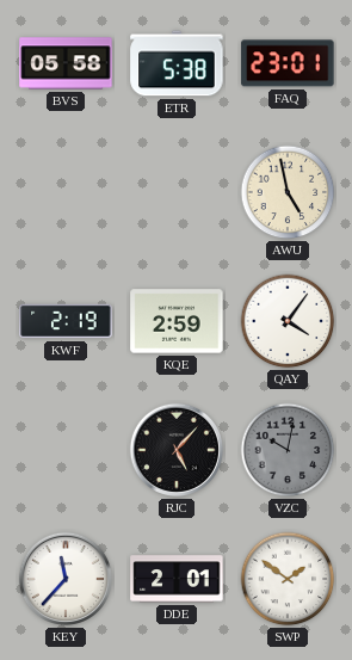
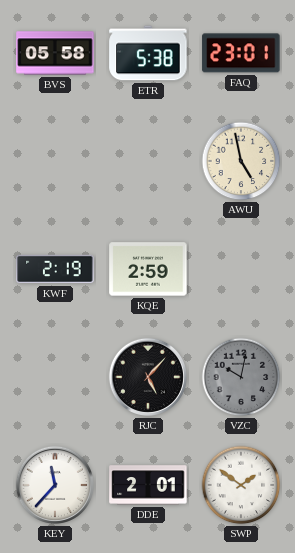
QAY: 4:06 -> none (288, 321)
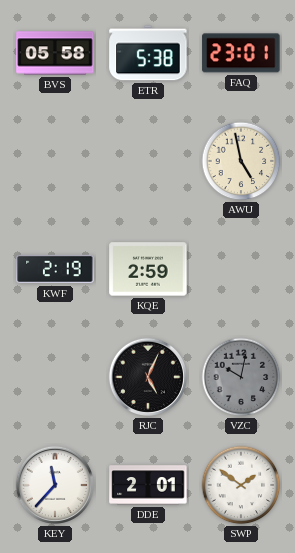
RJC: 5:07 -> 5:04 (148, 377)
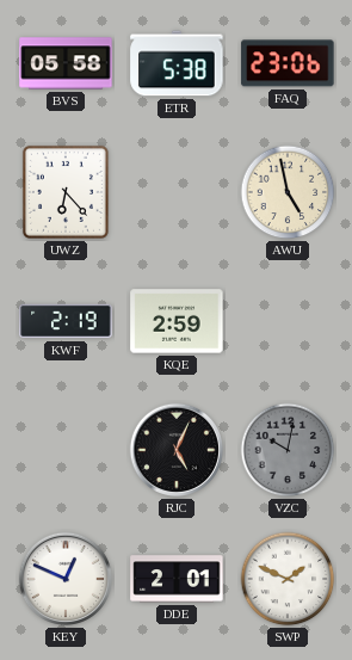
FAQ: 23:01 -> 23:06 (288, 63)
UWZ: none -> 6:23 (66, 192)
KEY: 11:37 -> 12:49 (66, 579)
SWP: 1:51 -> 1:49 (288, 579)
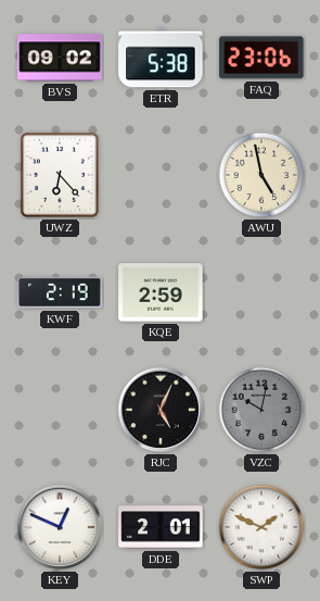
BVS: 05:58 -> 09:02 (60, 58)
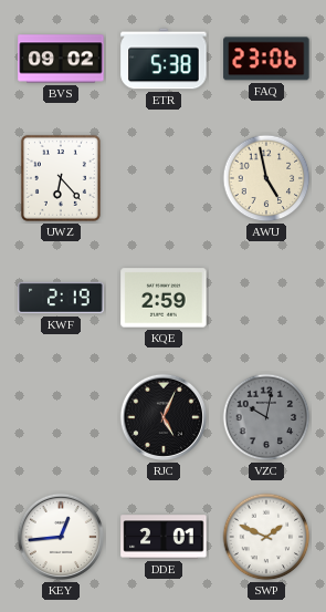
KEY: 12:49 -> 12:44 (61, 537)
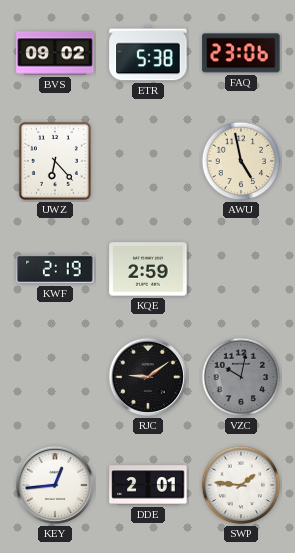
RJC: 5:04 -> 9:09 (148, 377)
SWP: 1:49 -> 1:46 (241, 485)
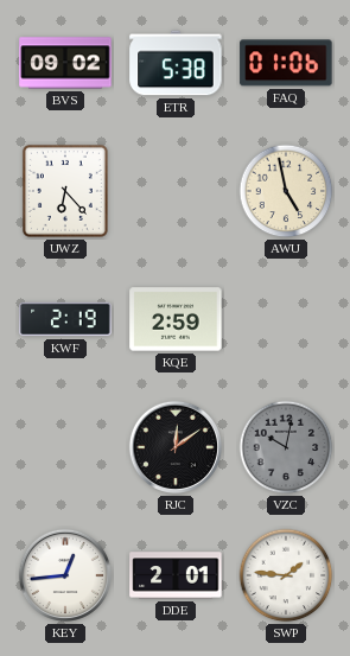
FAQ: 23:06 -> 01:06 (286, 63)
RJC: 9:09 -> 12:09 (176, 447)
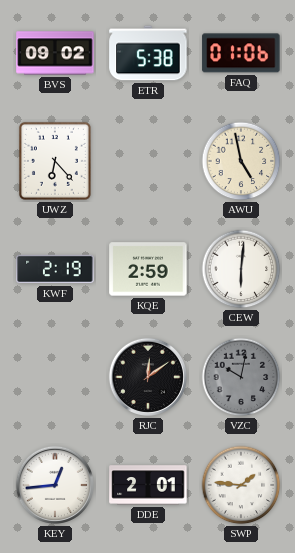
CEW: none -> 6:01 (241, 269)
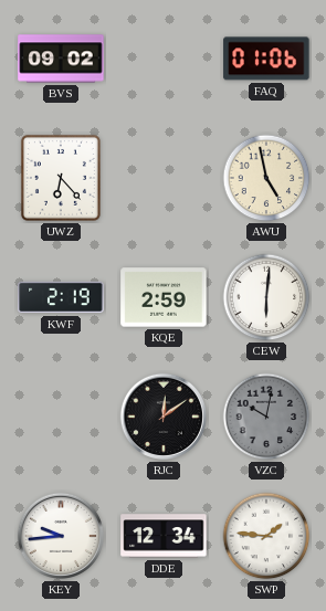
ETR: 5:38 -> none (148, 53)
KEY: 12:44 -> 9:44 (61, 536)
DDE: 2:01 -> 12:34 (164, 536)
